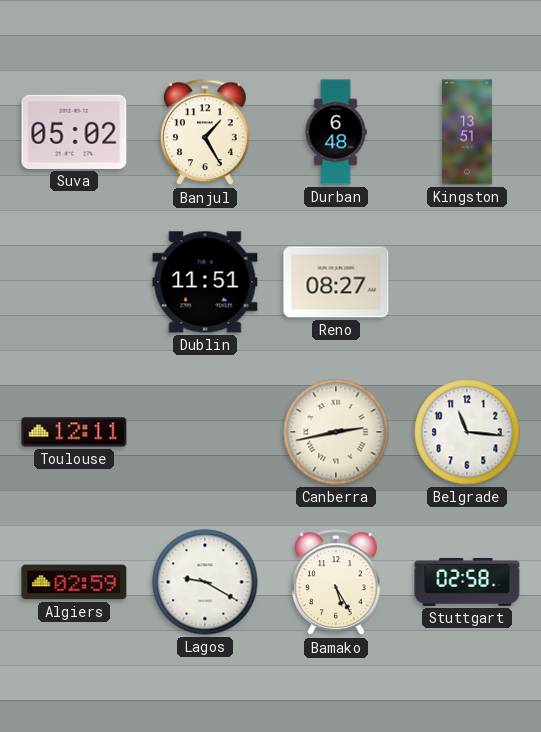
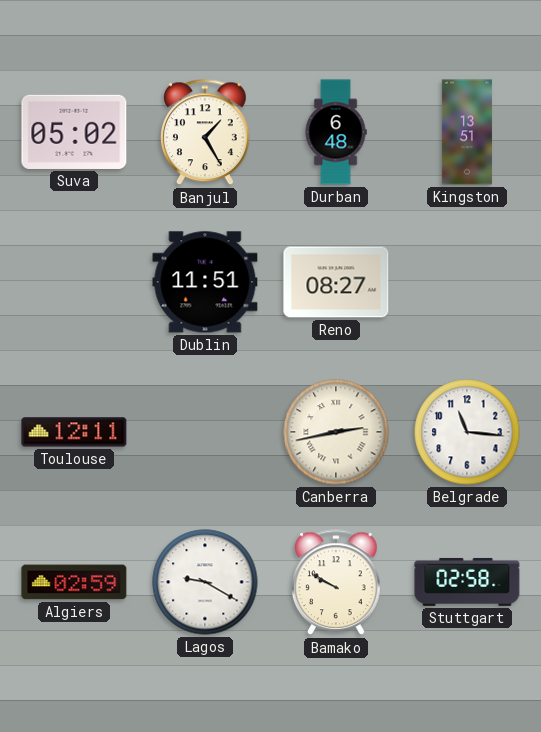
Bamako: 5:25 -> 9:50 (337, 583)
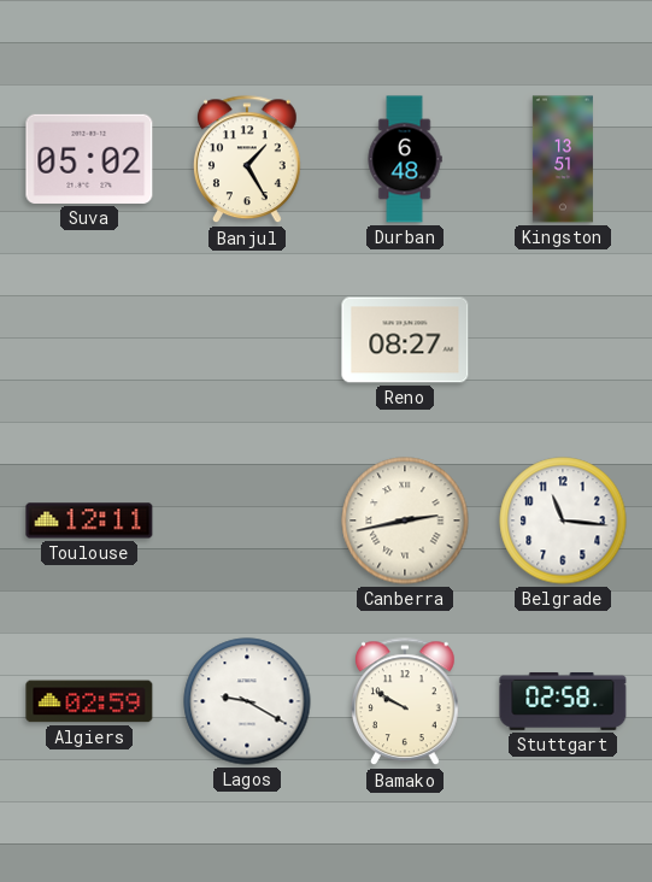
Dublin: 11:51 -> none (205, 282)
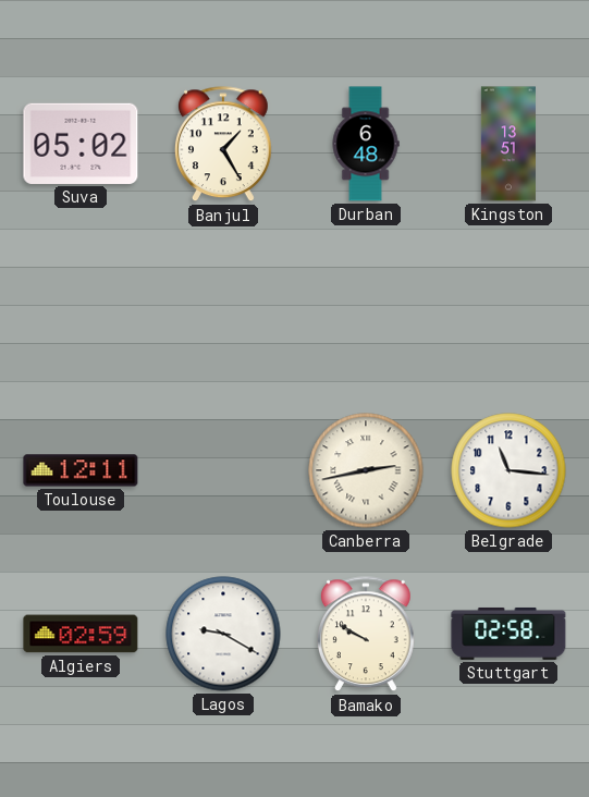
Reno: 08:27 -> none (405, 340)
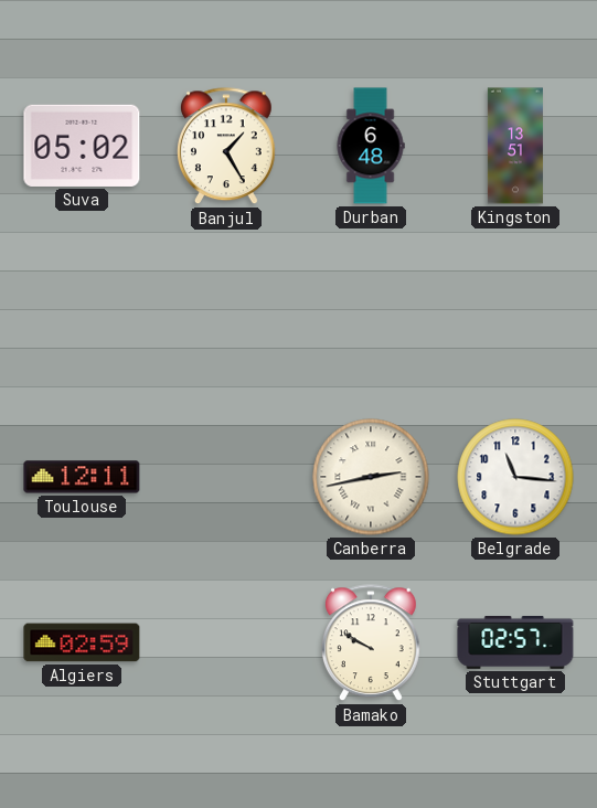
Lagos: 9:20 -> none (223, 634)
Stuttgart: 02:58 -> 02:57 (515, 642)
